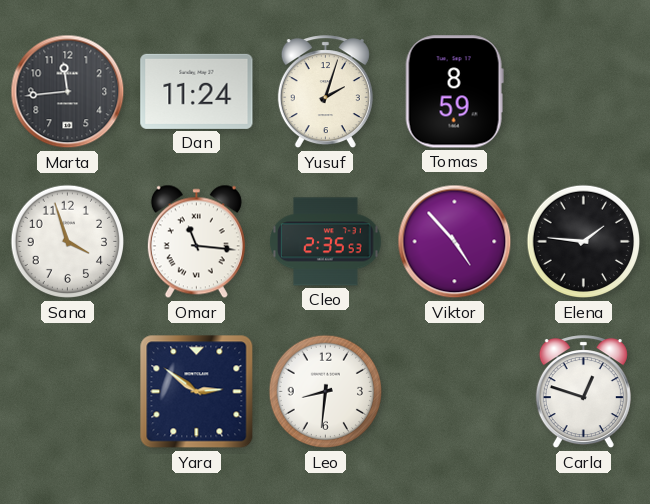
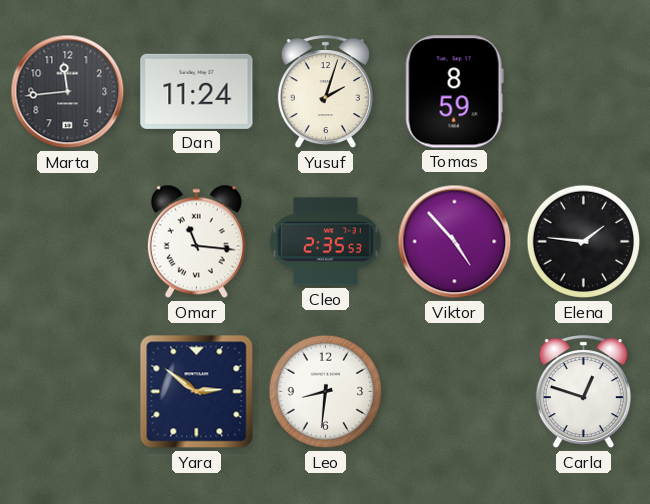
Sana: 3:57 -> none (68, 242)
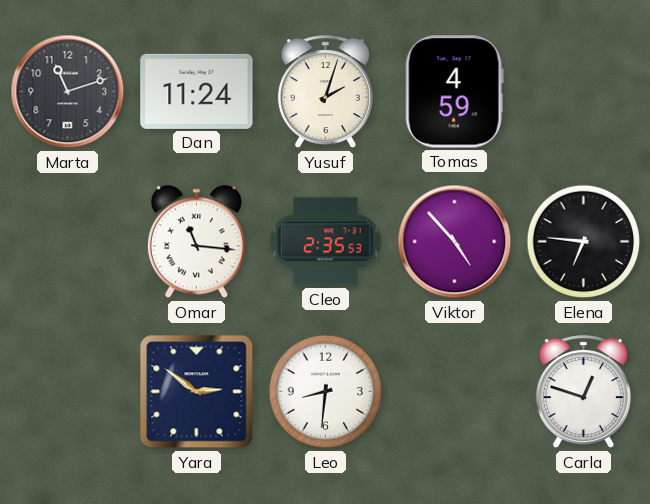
Marta: 11:44 -> 11:12 (68, 92)
Tomas: 8:59 -> 4:59 (454, 92)
Elena: 1:46 -> 6:46 (584, 242)
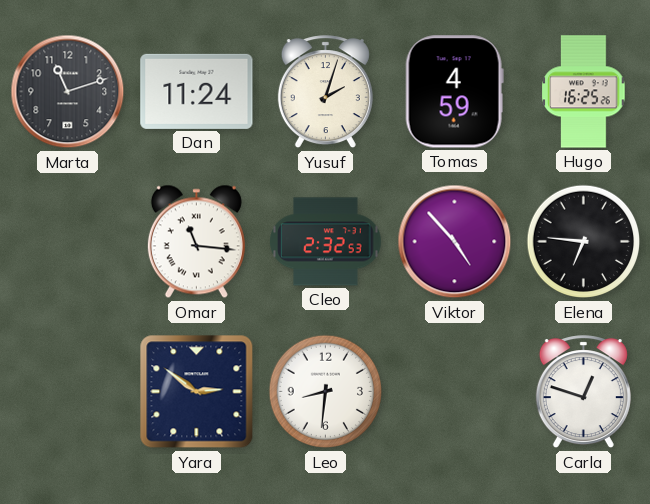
Hugo: none -> 16:25 (584, 92)
Cleo: 2:35 -> 2:32 (326, 242)
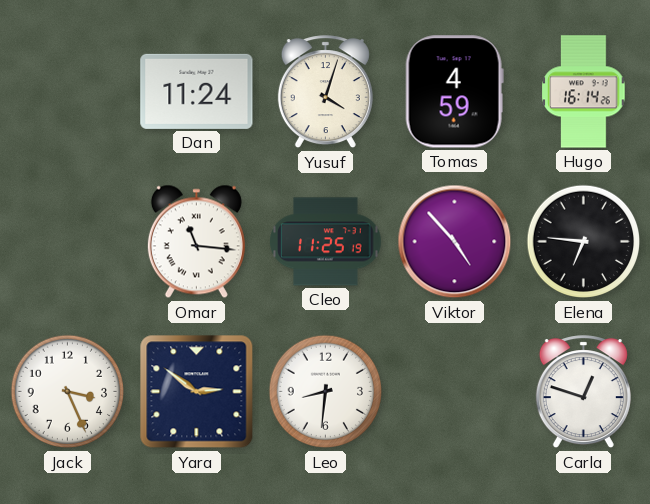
Marta: 11:12 -> none (68, 92)
Yusuf: 2:03 -> 4:03 (325, 92)
Hugo: 16:25 -> 16:14 (584, 92)
Cleo: 2:32 -> 11:25 (326, 242)
Jack: none -> 3:26 (68, 392)
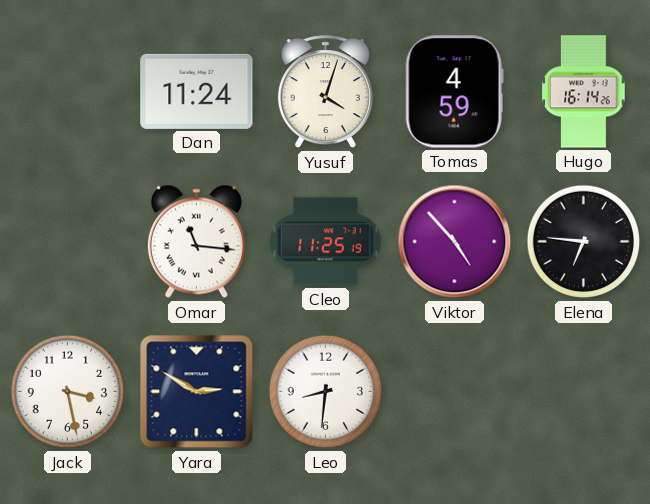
Jack: 3:26 -> 3:28 (68, 392)
Yara: 2:51 -> 2:50 (197, 392)
Carla: 12:48 -> none (583, 392)
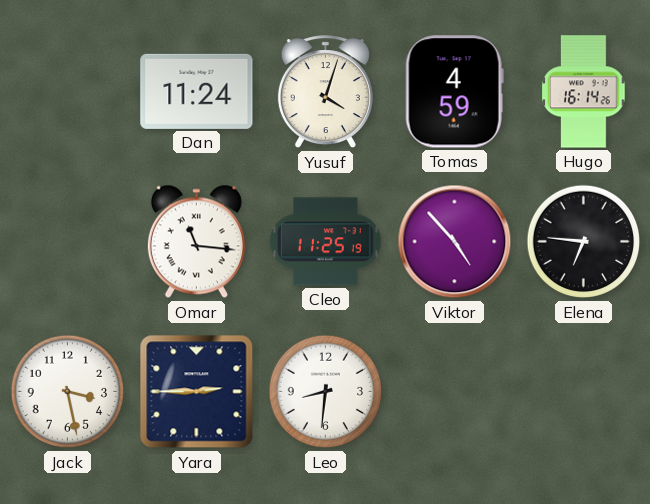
Yara: 2:50 -> 2:45 (197, 392)
